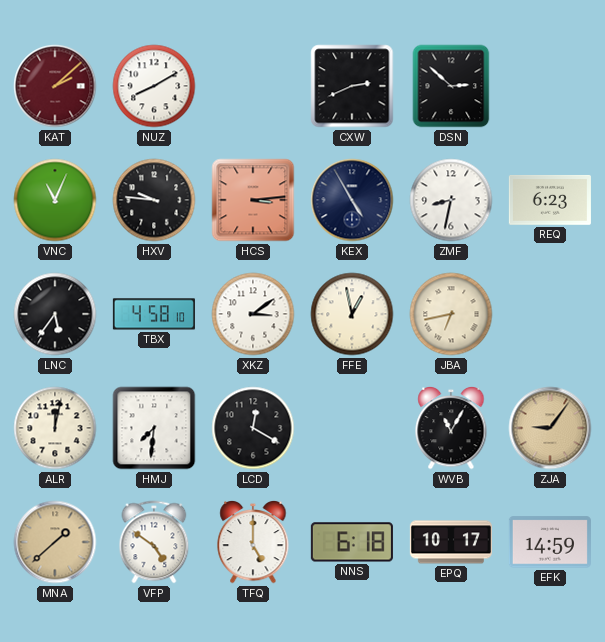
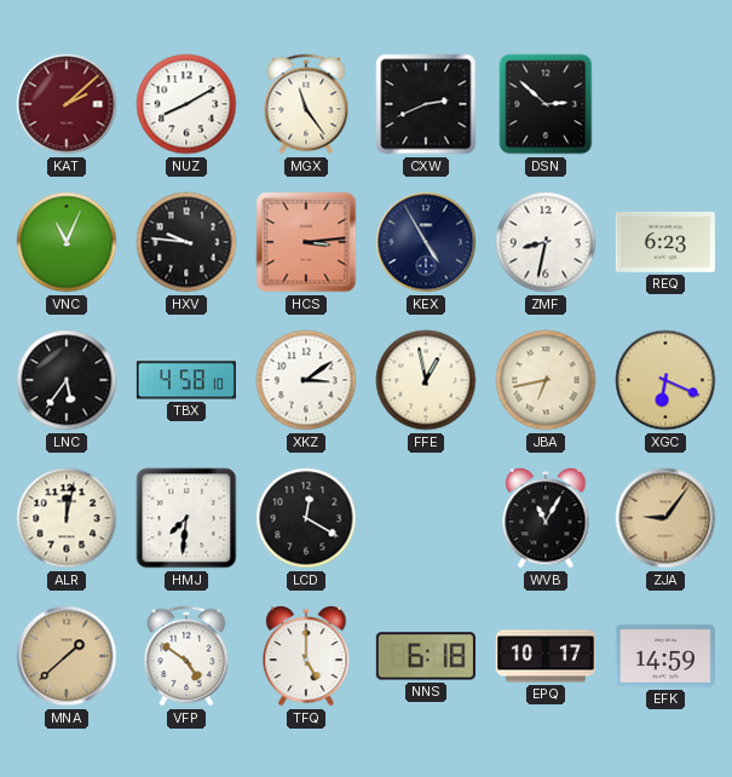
MGX: none -> 11:24 (306, 104)
XGC: none -> 6:19 (665, 380)
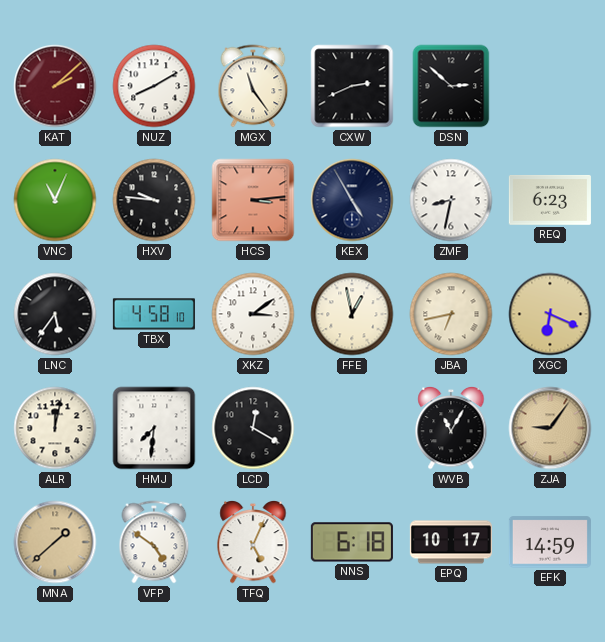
TFQ: 5:00 -> 5:04 (253, 542)
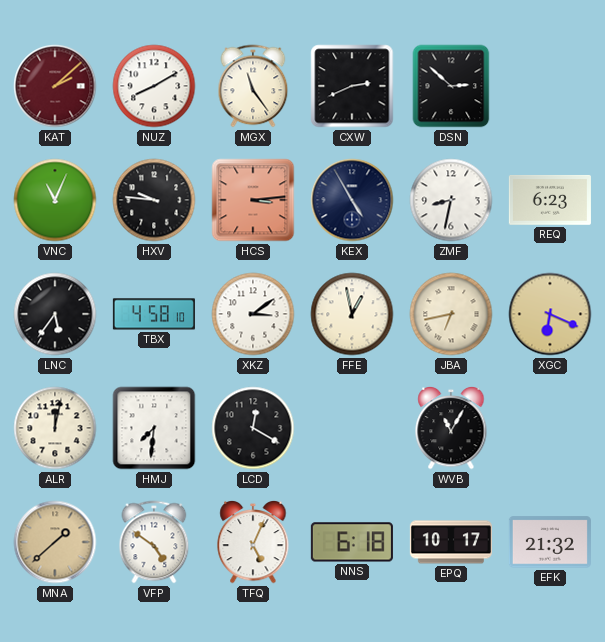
ZJA: 9:06 -> none (550, 428)
EFK: 14:59 -> 21:32 (550, 542)
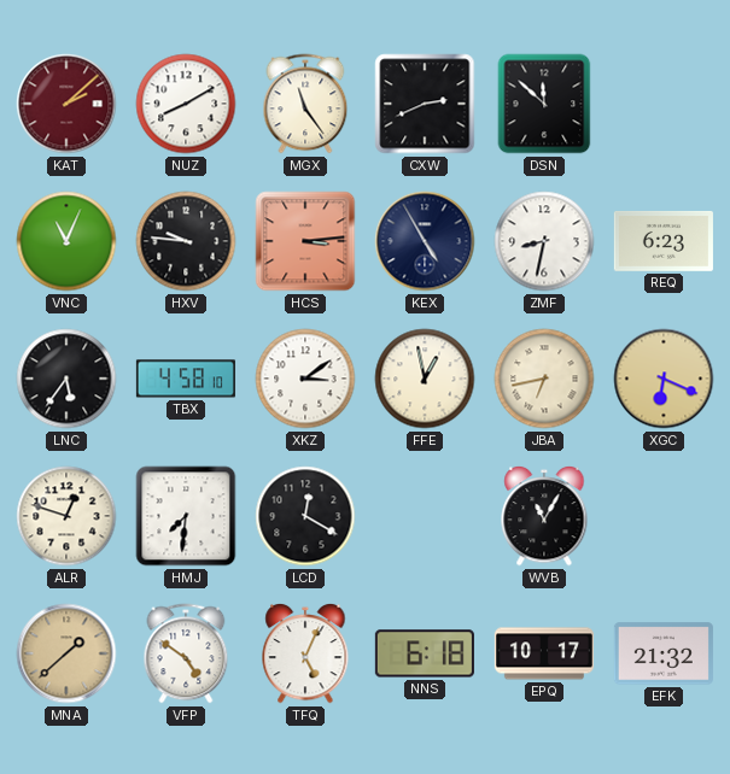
DSN: 2:52 -> 11:52 (544, 104)
ALR: 12:02 -> 12:48 (66, 516)
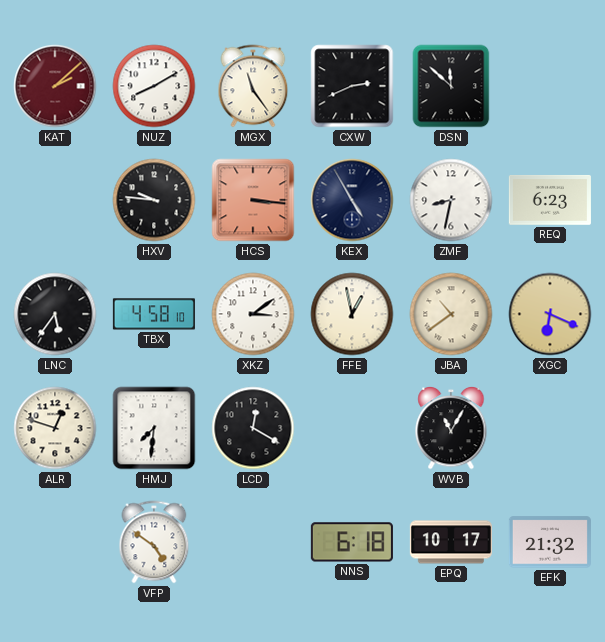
VNC: 11:04 -> none (66, 241)
HCS: 3:14 -> 3:16 (253, 200)
JBA: 6:43 -> 10:39 (451, 314)
MNA: 1:38 -> none (66, 653)
TFQ: 5:04 -> none (305, 653)
